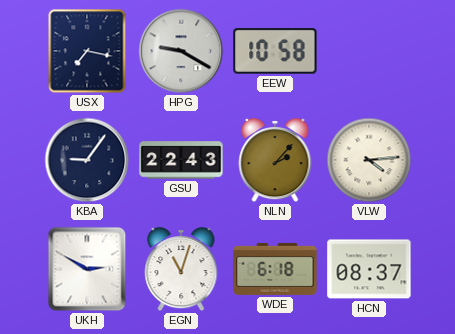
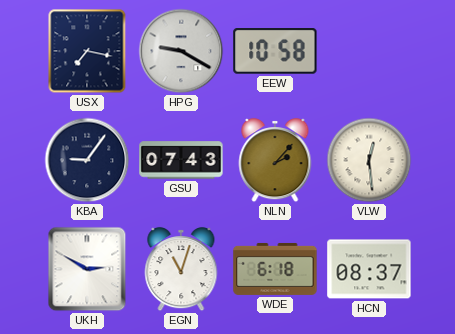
GSU: 22:43 -> 07:43 (181, 160)
VLW: 4:14 -> 12:29 (369, 160)
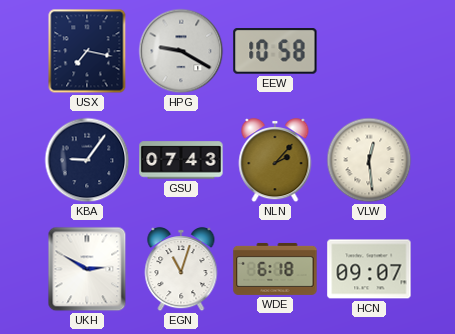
HCN: 08:37 -> 09:07 (369, 269)
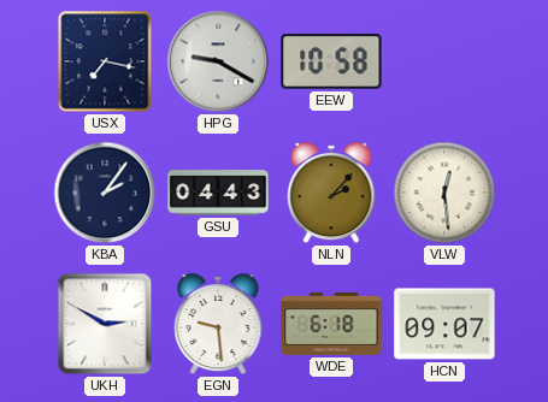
KBA: 9:06 -> 2:06 (105, 193)
GSU: 07:43 -> 04:43 (218, 193)
EGN: 11:03 -> 9:29 (218, 324)
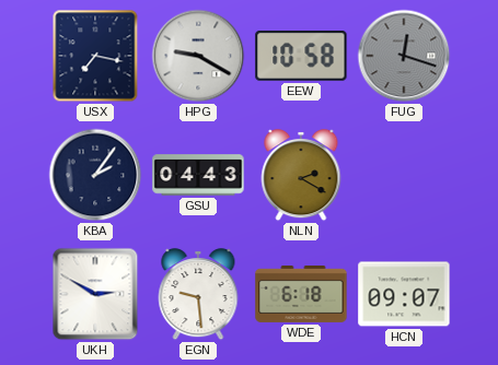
FUG: none -> 12:18 (404, 56)
NLN: 2:07 -> 2:20 (301, 175)
VLW: 12:29 -> none (444, 193)
